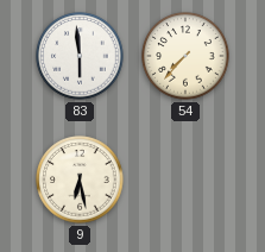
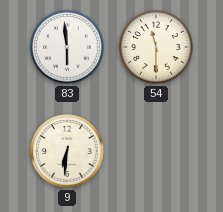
54: 7:37 -> 11:30 (156, 47)
9: 6:28 -> 6:31 (67, 151)
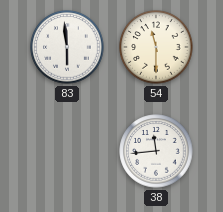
9: 6:31 -> none (67, 151)
38: none -> 11:44 (156, 151)
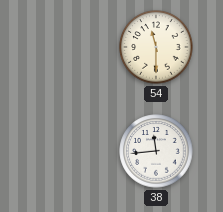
83: 5:59 -> none (67, 47)
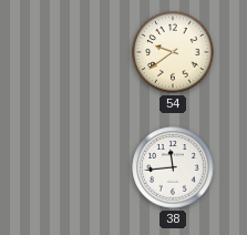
54: 11:30 -> 9:39 (173, 52)
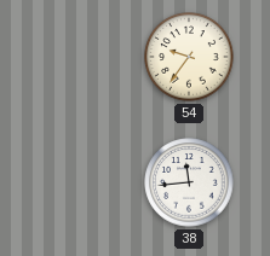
54: 9:39 -> 9:36 (189, 57)
